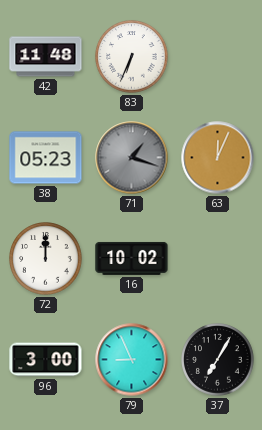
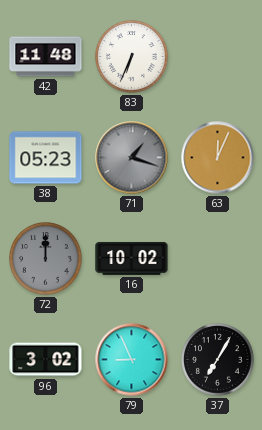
72 dial: white -> grey (46, 259)
96: 3:00 -> 3:02 (46, 360)
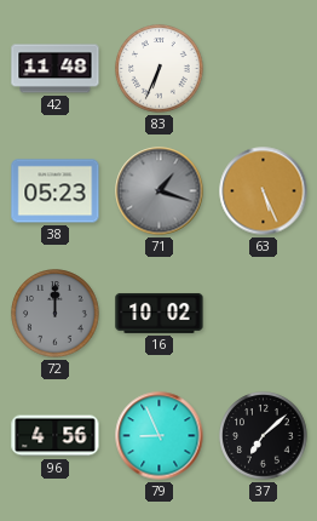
63: 12:04 -> 5:26 (264, 191)
96: 3:02 -> 4:56 (56, 436)
37: 7:05 -> 7:08 (264, 436)
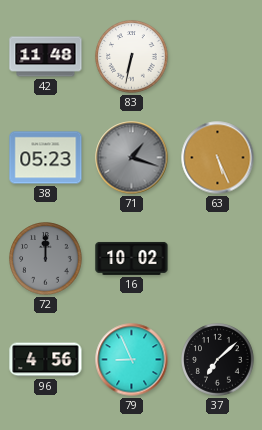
83: 6:34 -> 6:32 (132, 57)
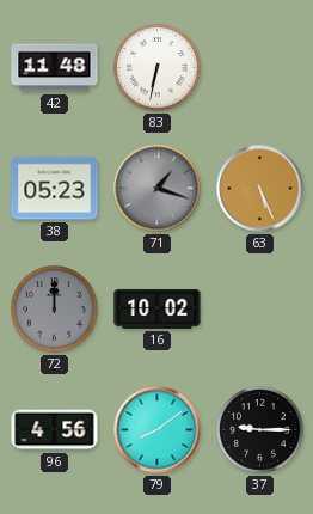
79: 8:56 -> 8:09 (158, 430)
37: 7:08 -> 9:15 (260, 430)
